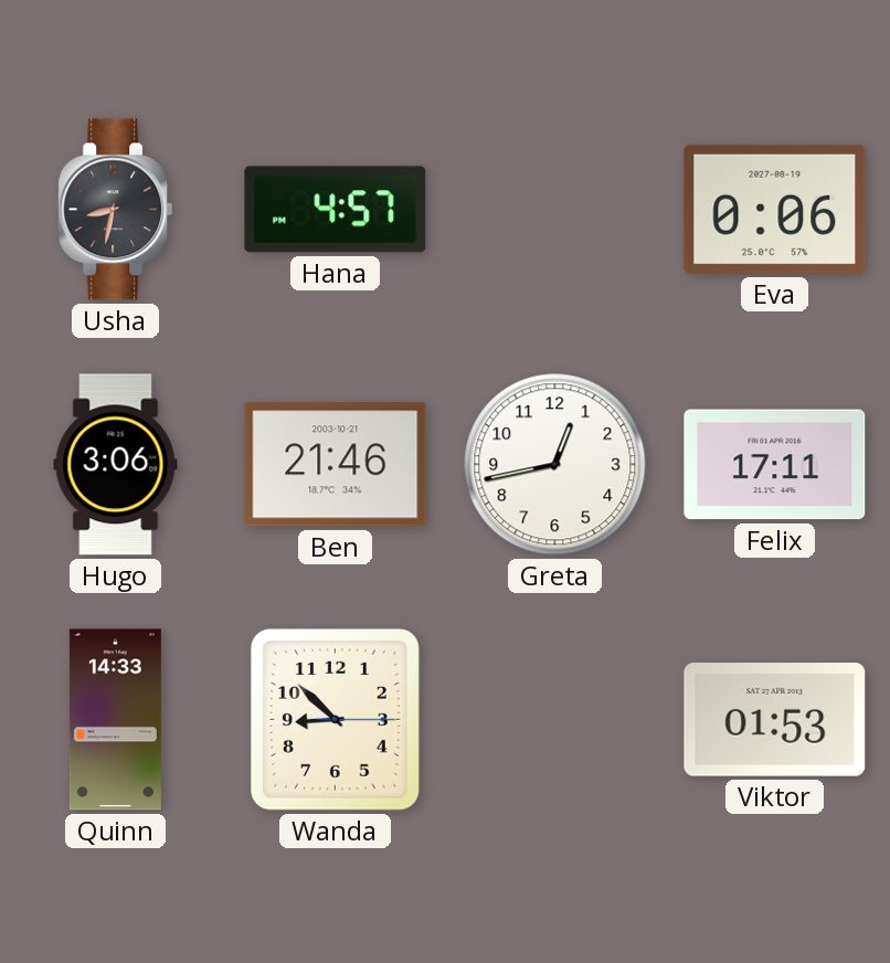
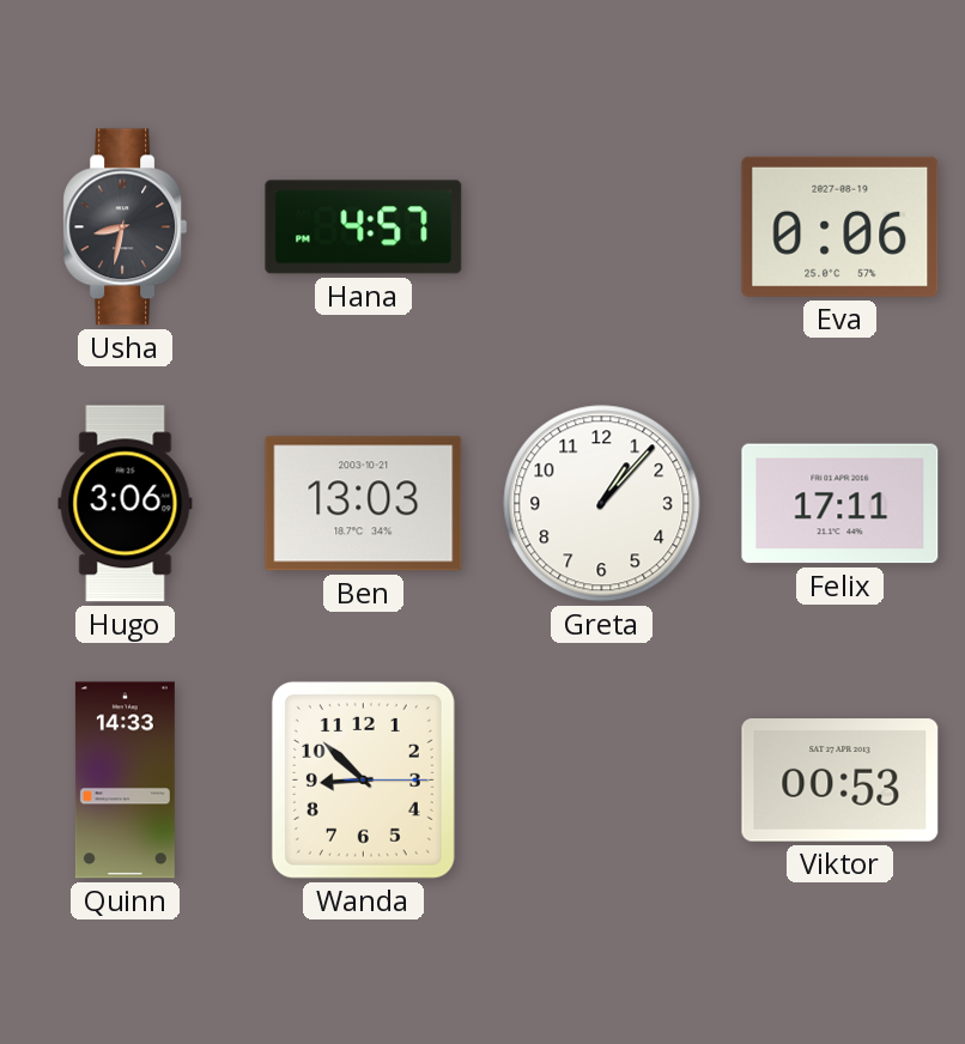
Ben: 21:46 -> 13:03 (364, 504)
Greta: 12:43 -> 1:07 (602, 504)
Viktor: 01:53 -> 00:53 (840, 781)
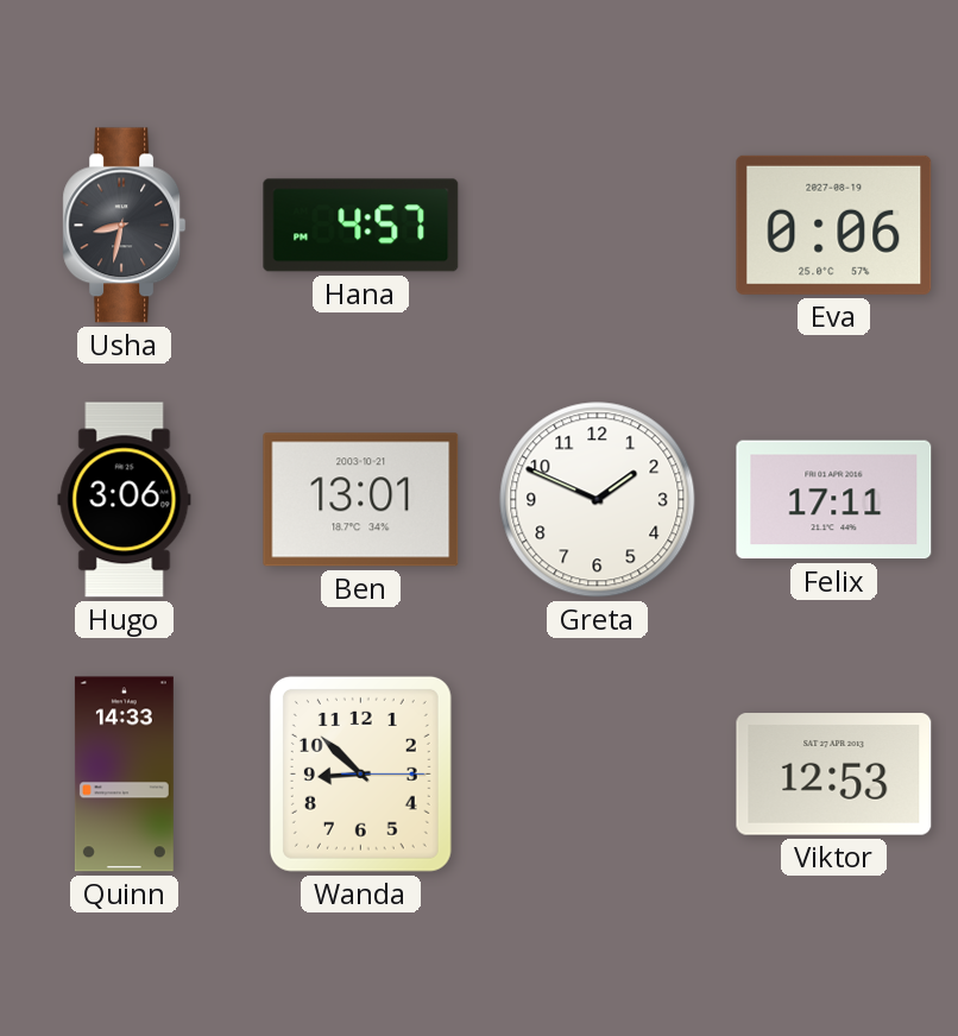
Ben: 13:03 -> 13:01 (361, 500)
Greta: 1:07 -> 1:49 (598, 500)
Viktor: 00:53 -> 12:53 (834, 775)
